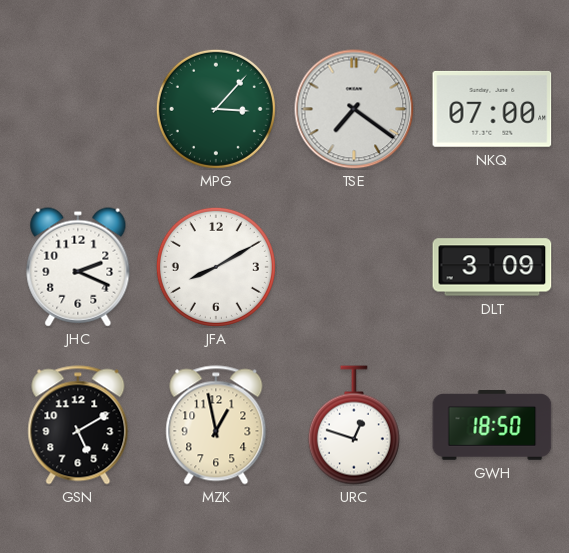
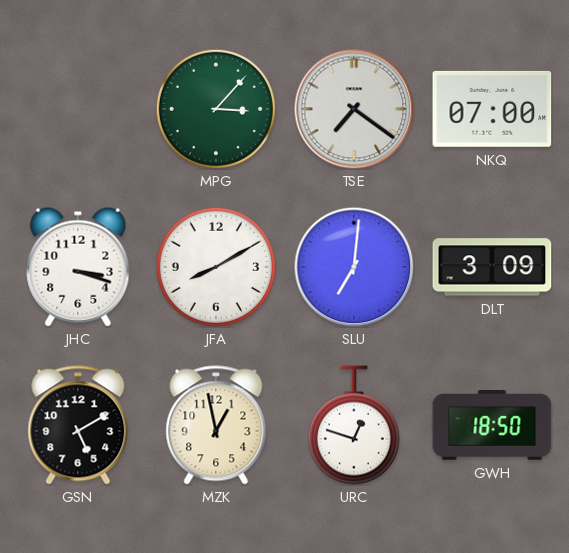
JHC: 2:19 -> 3:18 (78, 267)
SLU: none -> 7:01 (354, 267)
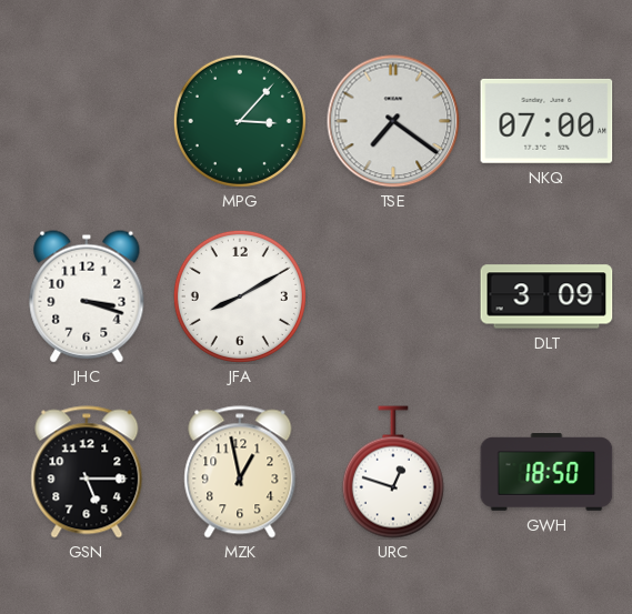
SLU: 7:01 -> none (354, 267)
GSN: 5:10 -> 5:15 (87, 472)
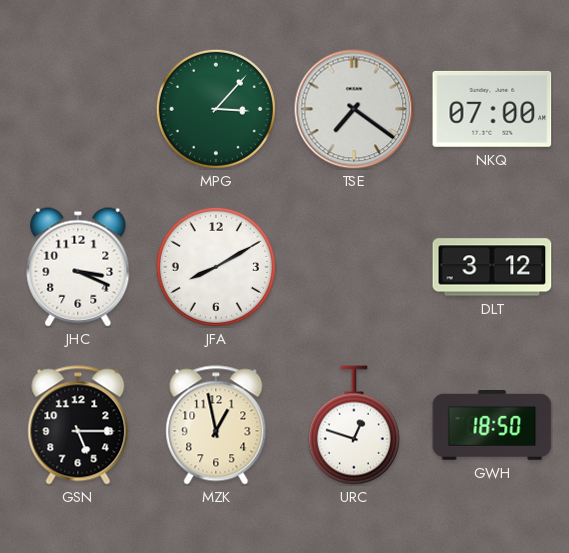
JHC: 3:18 -> 3:19 (78, 267)
DLT: 3:09 -> 3:12 (492, 267)
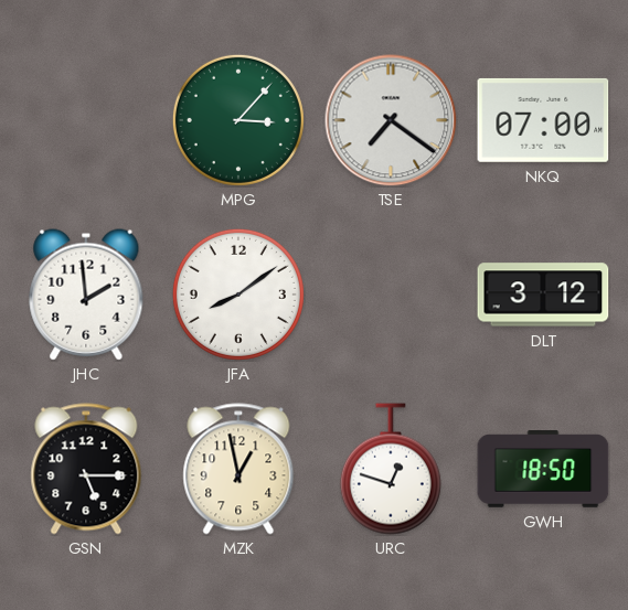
JHC: 3:19 -> 1:59 (86, 295)
JFA: 8:10 -> 8:09 (238, 295)
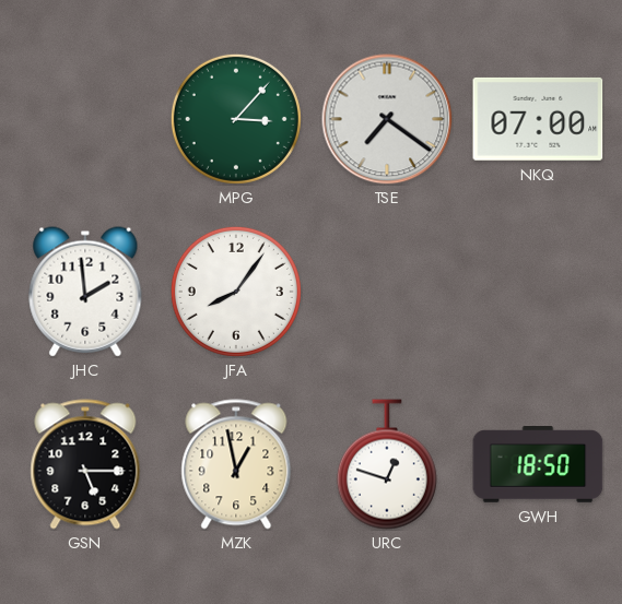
JFA: 8:09 -> 8:06 (236, 292)
DLT: 3:12 -> none (543, 295)
